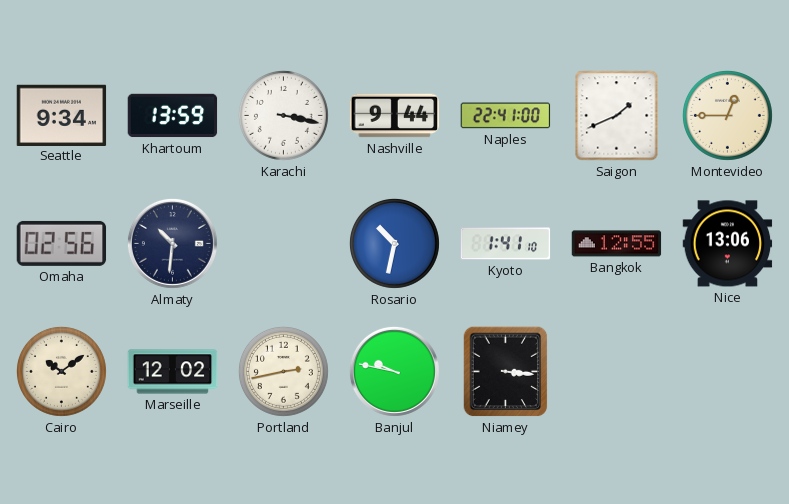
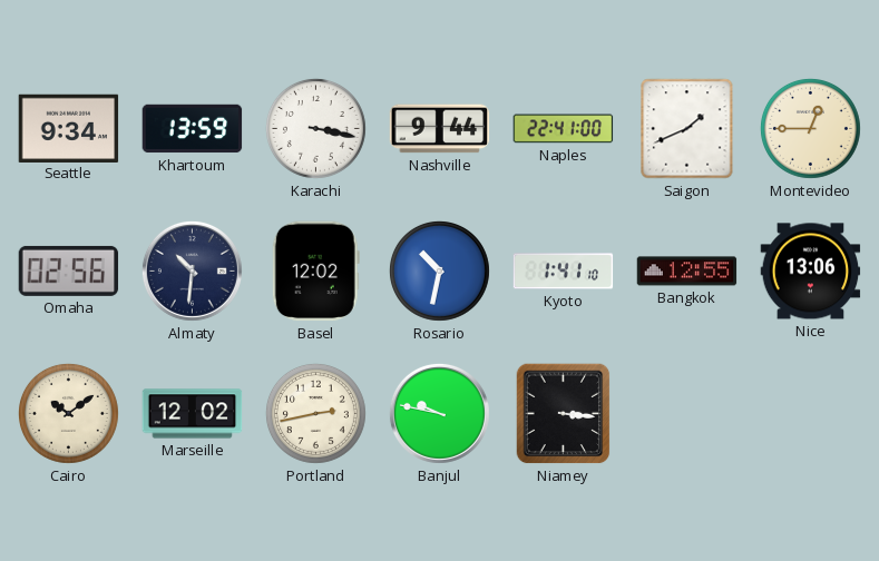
Basel: none -> 12:02 (315, 272)
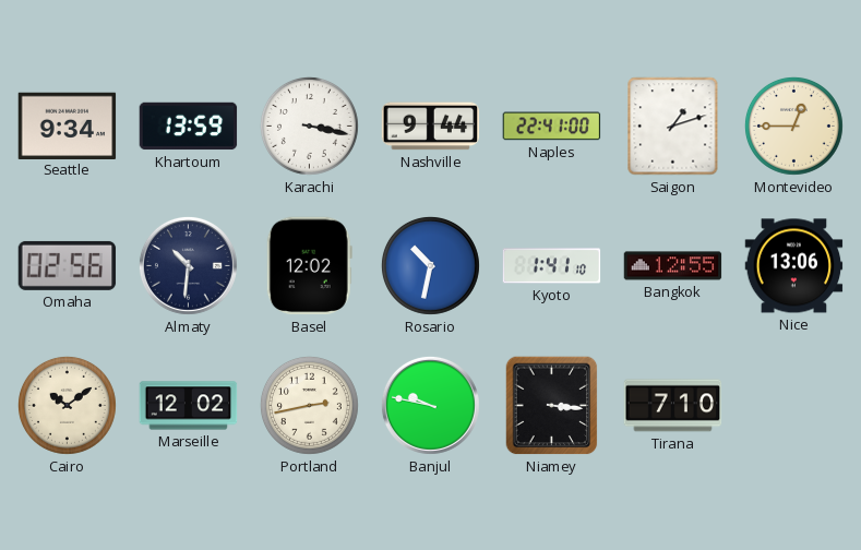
Saigon: 1:41 -> 1:12 (673, 127)
Tirana: none -> 7:10 (673, 406)
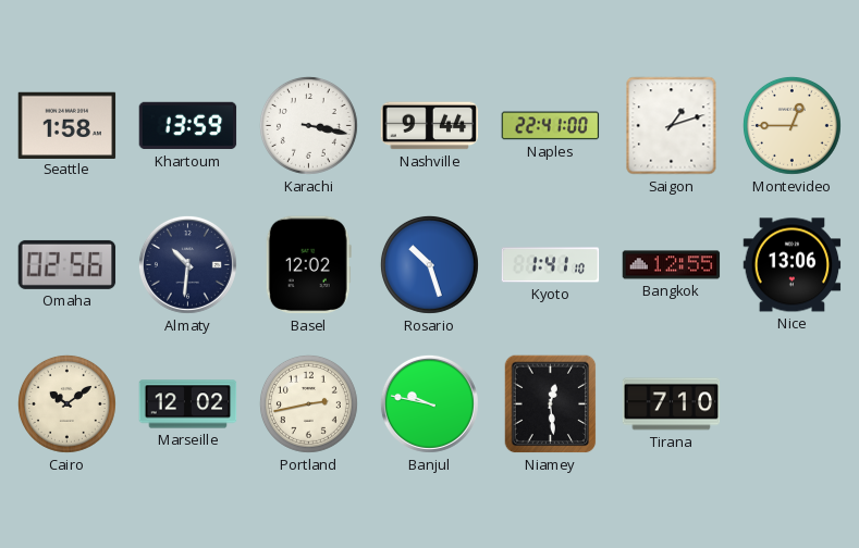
Seattle: 9:34 -> 1:58 (68, 125)
Rosario: 10:32 -> 10:27 (429, 264)
Niamey: 3:16 -> 12:29 (551, 404)
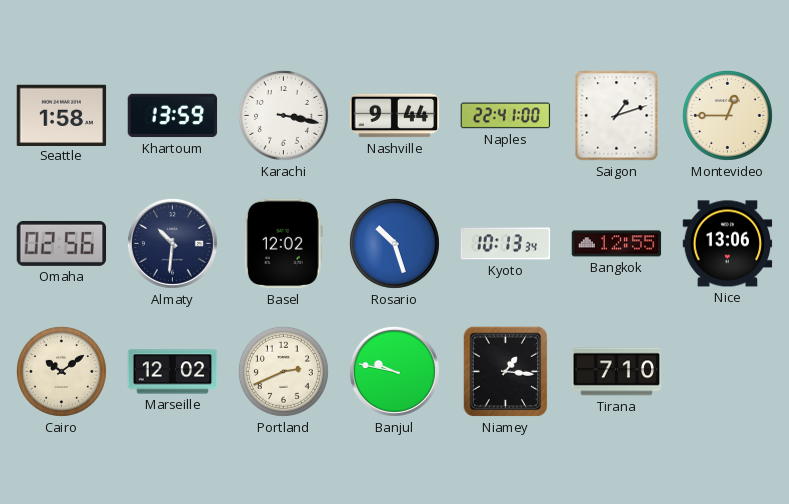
Kyoto: 1:41 -> 10:13 (506, 244)
Portland: 2:43 -> 2:41 (283, 371)
Niamey: 12:29 -> 1:16 (506, 372)
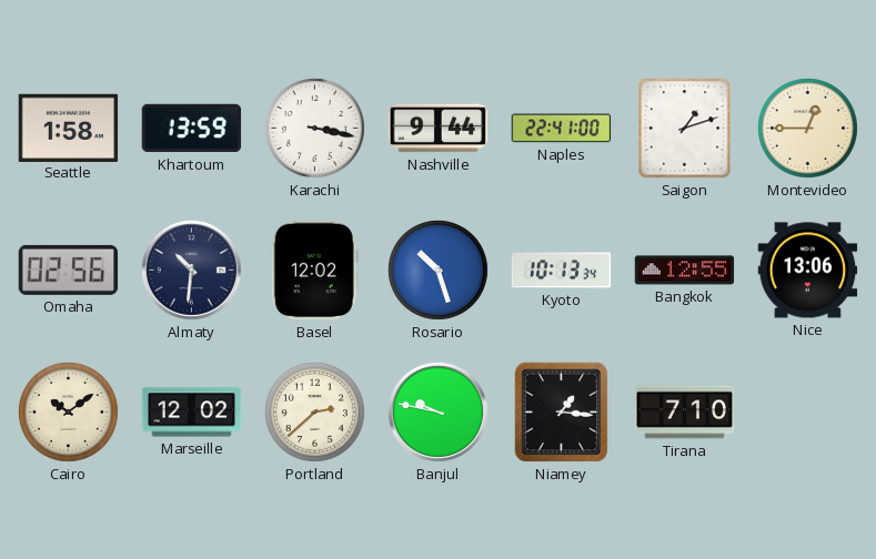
Portland: 2:41 -> 2:38 (314, 411)
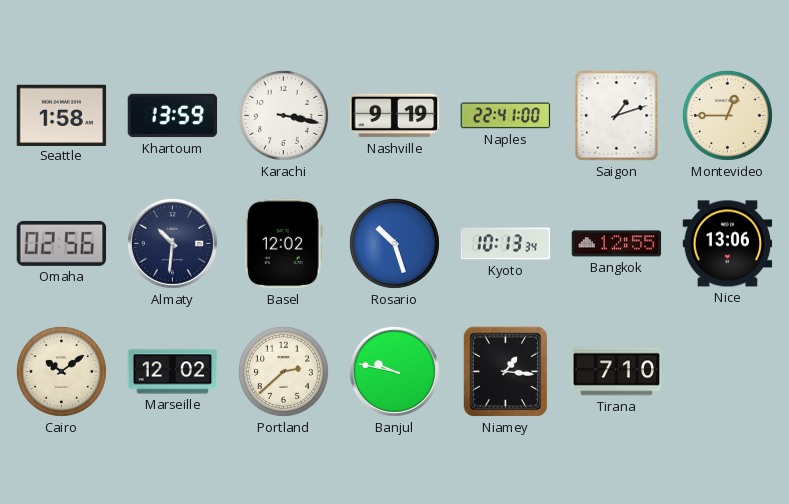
Nashville: 9:44 -> 9:19 (395, 116)
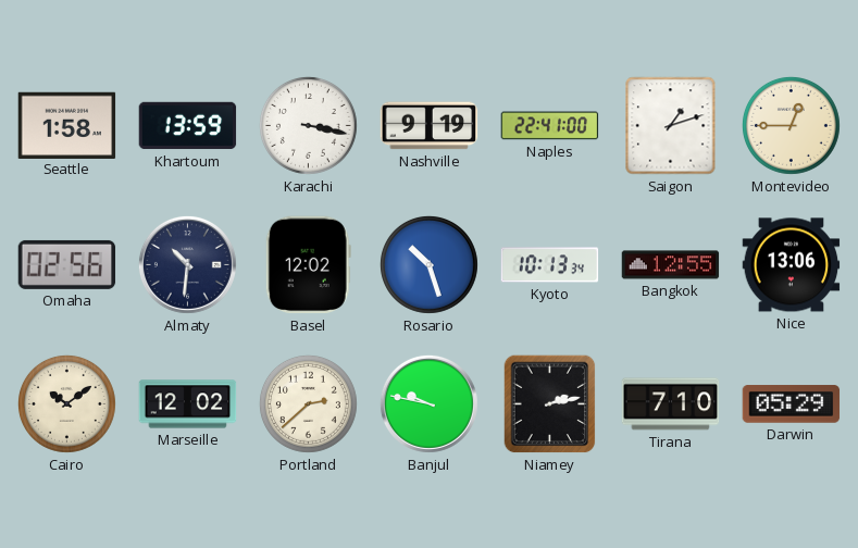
Niamey: 1:16 -> 2:13 (550, 404)
Darwin: none -> 05:29 (792, 404)
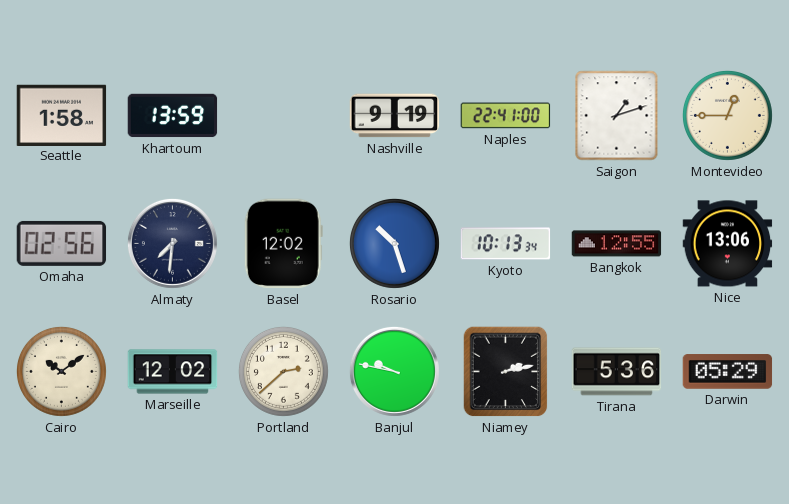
Karachi: 3:17 -> none (308, 125)
Almaty: 10:31 -> 7:31 (172, 243)
Tirana: 7:10 -> 5:36 (617, 372)
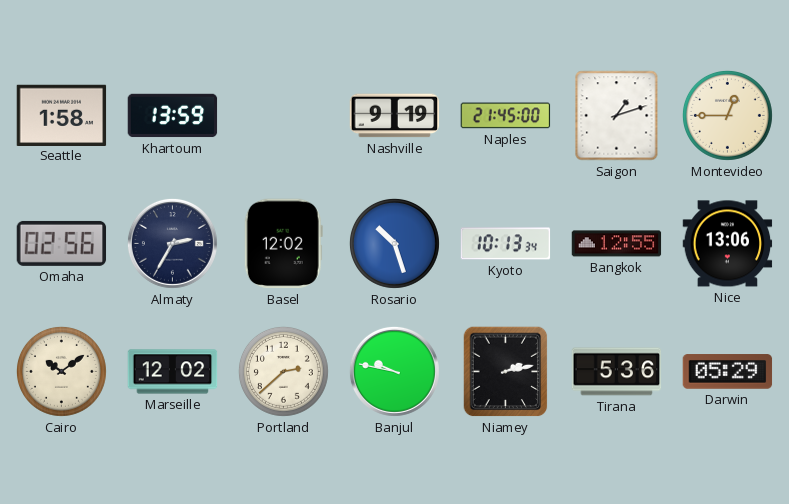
Naples: 22:41 -> 21:45 (506, 116)
Almaty: 7:31 -> 2:35 (172, 243)
